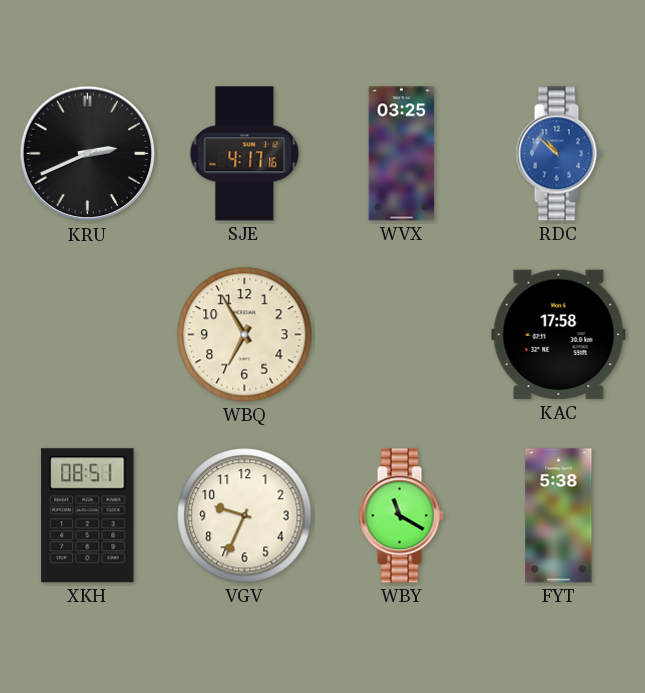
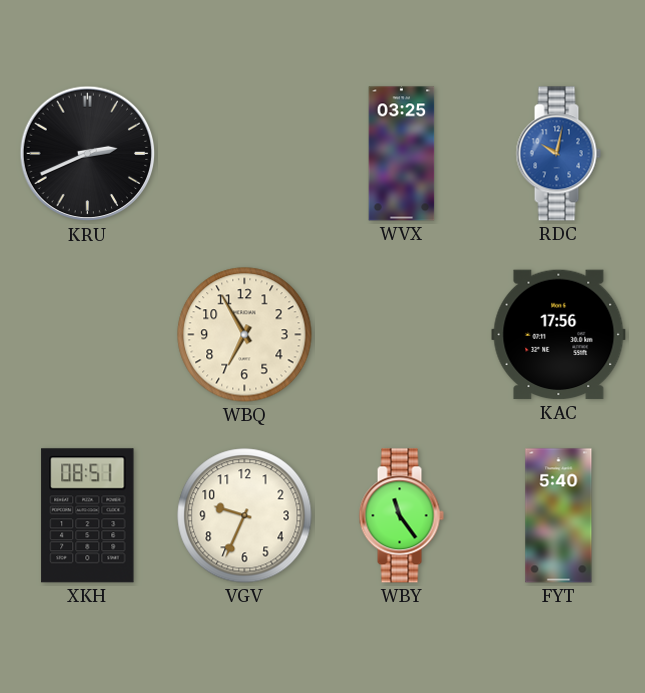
SJE: 4:17 -> none (245, 154)
RDC: 10:52 -> 10:02 (558, 154)
KAC: 17:58 -> 17:56 (559, 335)
WBY: 11:20 -> 11:24 (401, 516)
FYT: 5:38 -> 5:40 (559, 516)
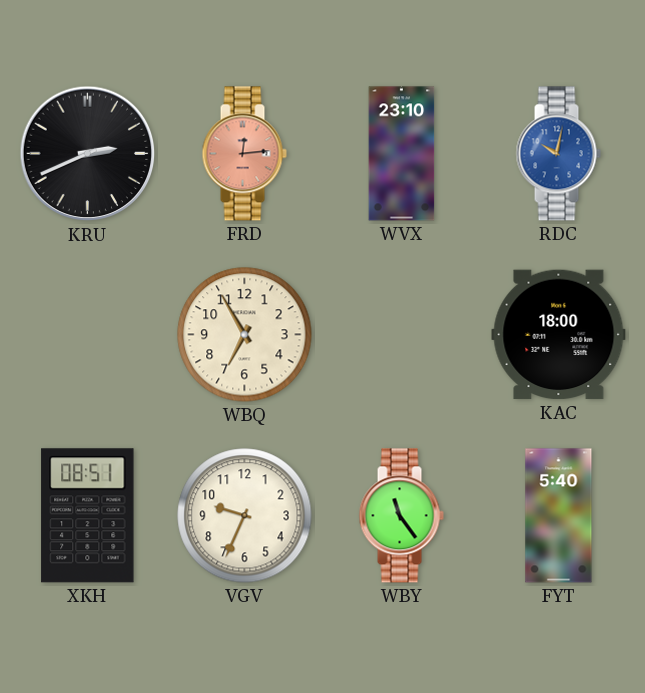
FRD: none -> 12:14 (244, 154)
WVX: 03:25 -> 23:10 (402, 154)
KAC: 17:56 -> 18:00 (559, 335)
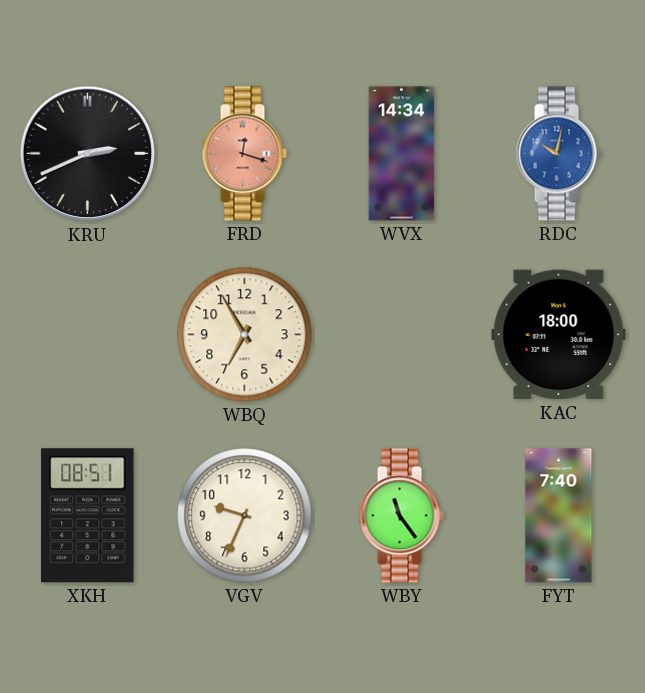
FRD: 12:14 -> 12:18 (244, 154)
WVX: 23:10 -> 14:34 (402, 154)
FYT: 5:40 -> 7:40 (559, 516)
